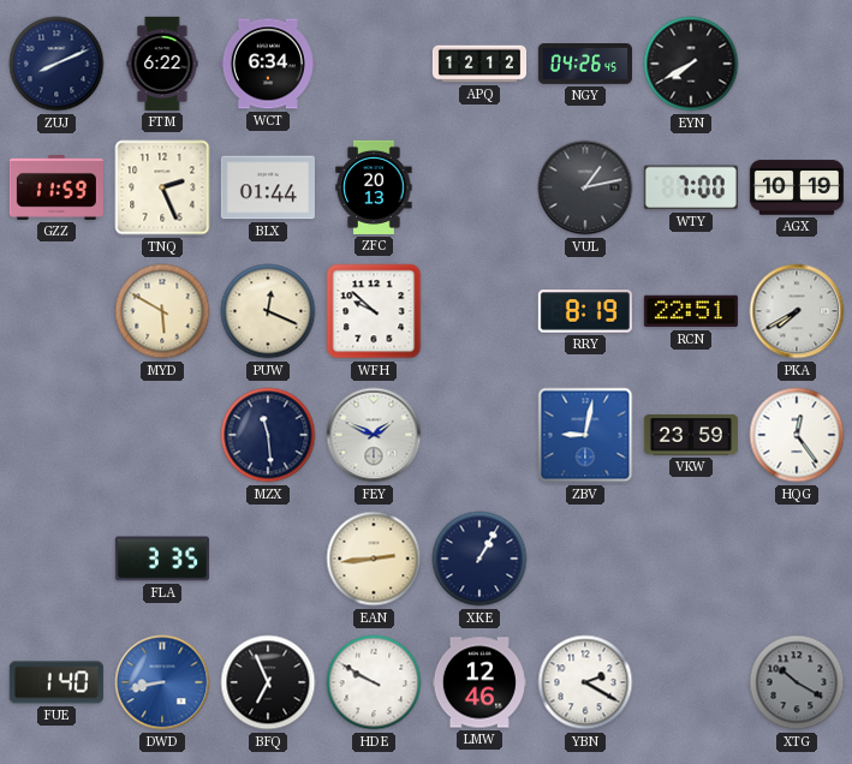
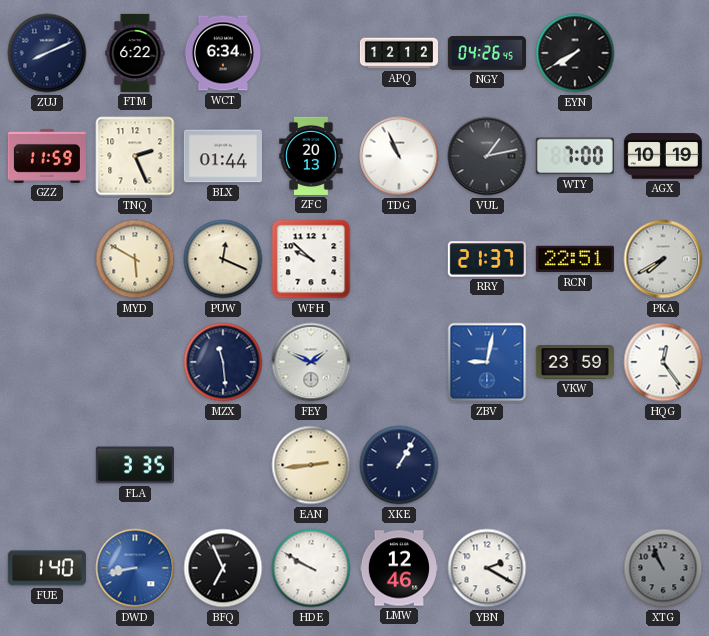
TDG: none -> 10:56 (399, 156)
RRY: 8:19 -> 21:37 (487, 259)
XTG: 10:20 -> 10:56 (663, 568)
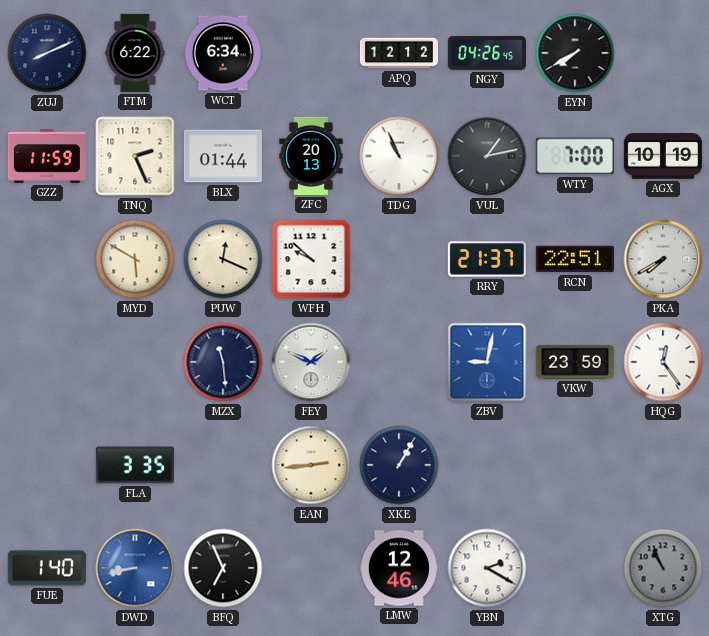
HDE: 9:50 -> none (311, 568)
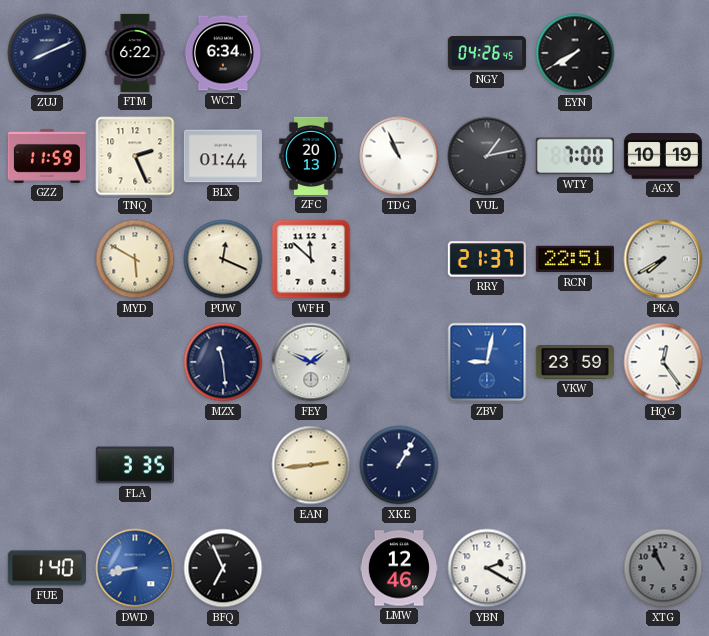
APQ: 12:12 -> none (398, 53)
WFH: 9:52 -> 11:52 (311, 259)
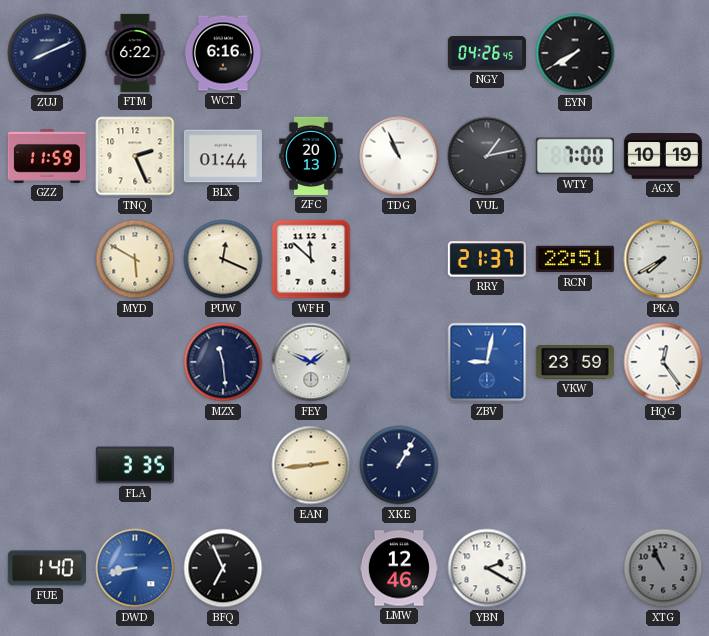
WCT: 6:34 -> 6:16 (223, 53)
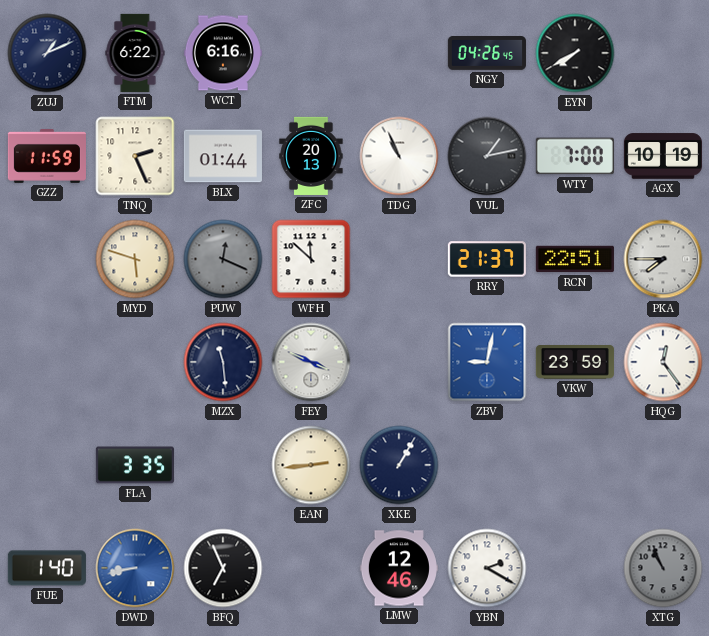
ZUJ: 8:11 -> 1:11 (47, 53)
MYD: 5:50 -> 5:48 (135, 259)
PUW dial: cream -> grey (223, 259)
PKA: 7:40 -> 7:45 (663, 259)
FEY: 1:49 -> 3:49 (311, 362)
